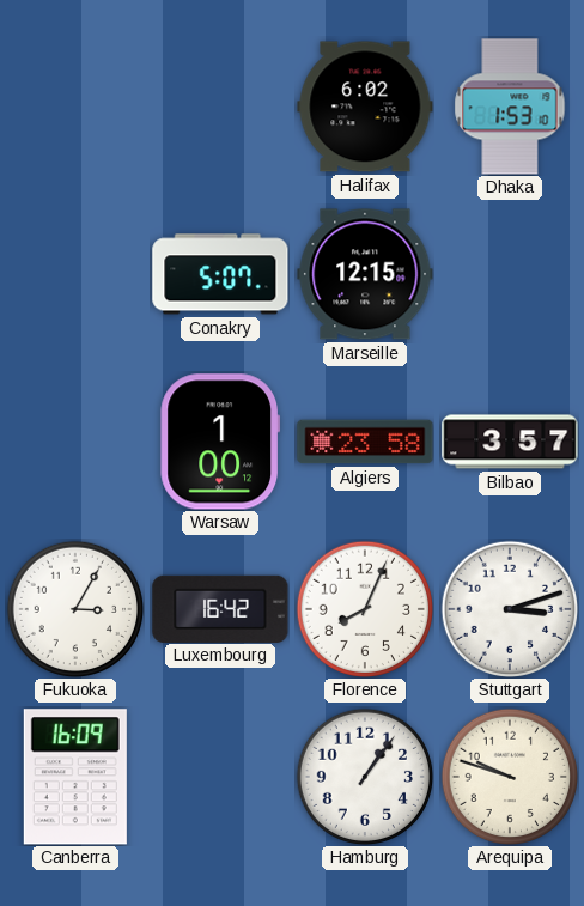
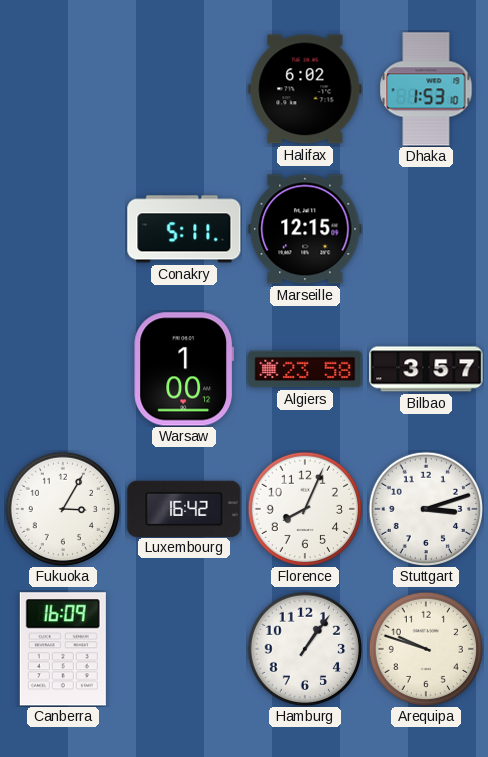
Conakry: 5:07 -> 5:11 (184, 229)
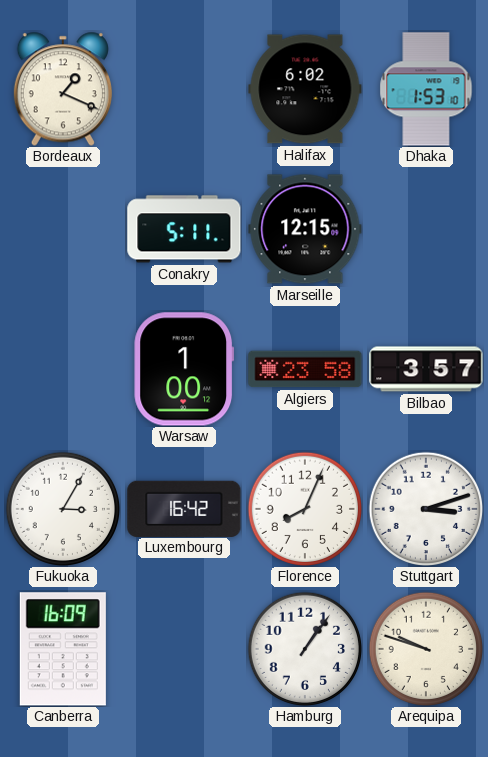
Bordeaux: none -> 1:19 (63, 89)
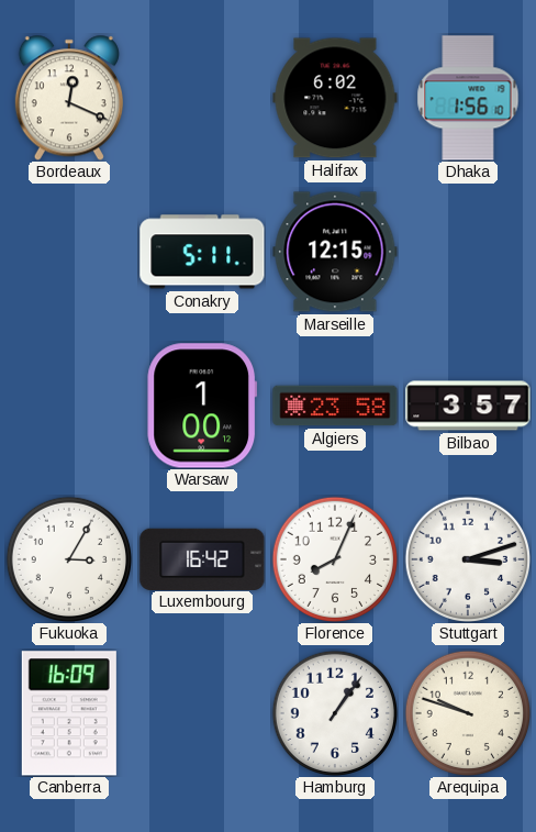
Bordeaux: 1:19 -> 12:19 (69, 98)
Dhaka: 1:53 -> 1:56 (468, 98)
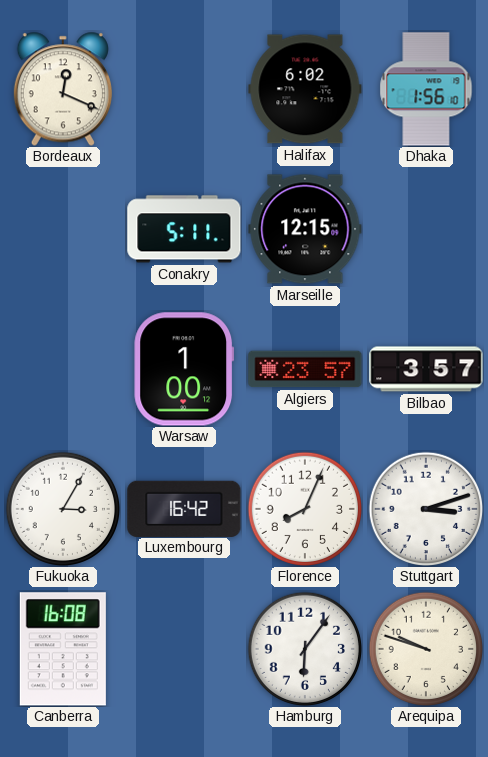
Algiers: 23:58 -> 23:57 (305, 369)
Canberra: 16:09 -> 16:08 (63, 649)
Hamburg: 1:06 -> 6:06 (304, 648)
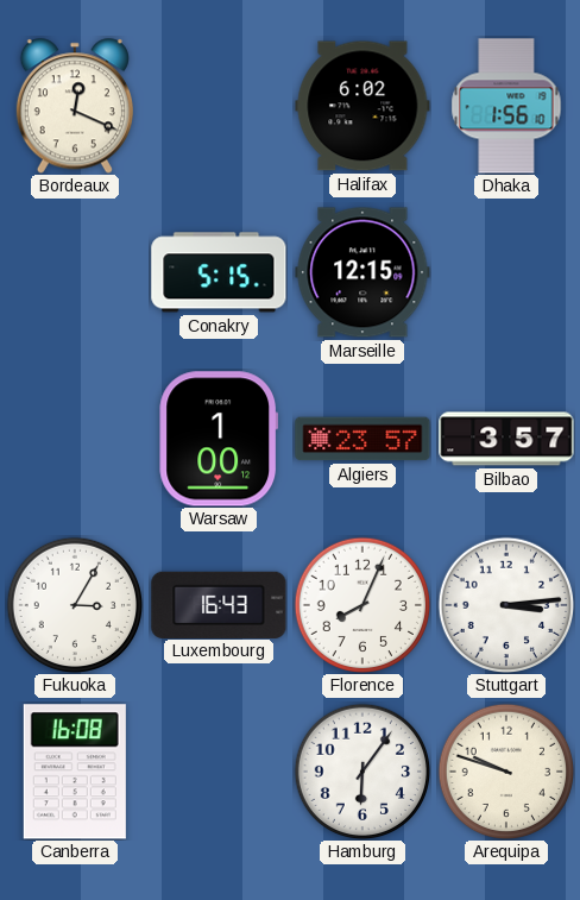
Conakry: 5:11 -> 5:15 (219, 272)
Luxembourg: 16:42 -> 16:43 (219, 604)
Stuttgart: 3:12 -> 3:14 (505, 604)
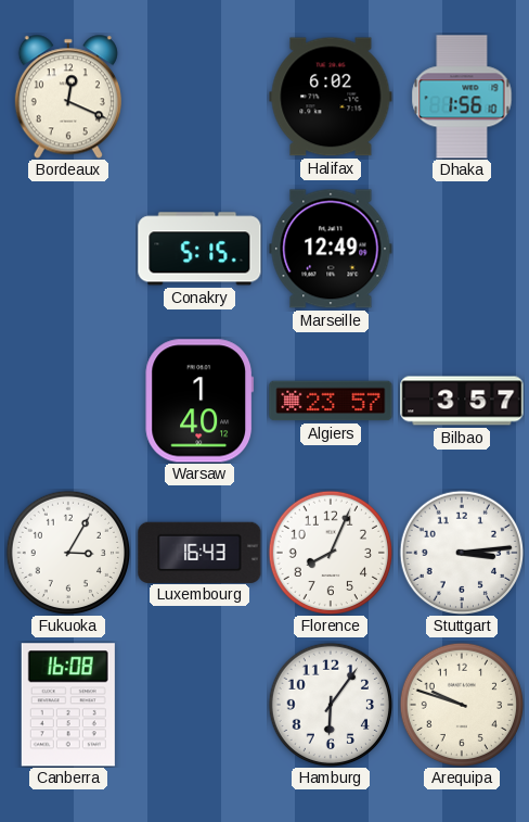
Marseille: 12:15 -> 12:49 (331, 249)
Warsaw: 1:00 -> 1:40 (199, 401)
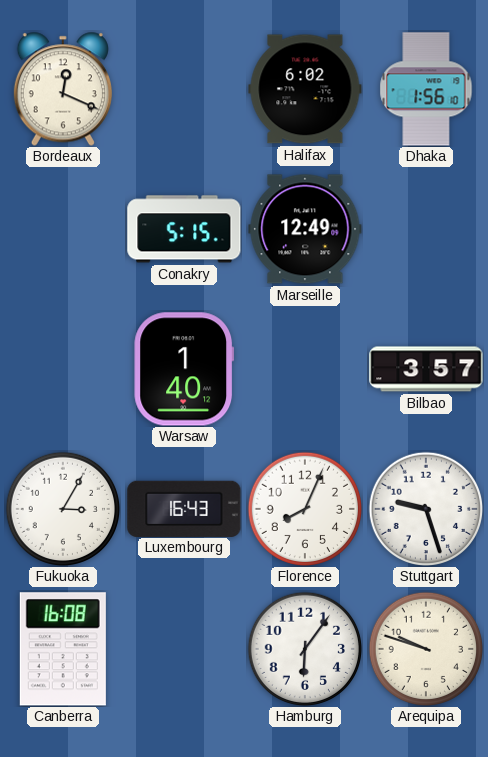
Algiers: 23:57 -> none (331, 401)
Stuttgart: 3:14 -> 9:27 (425, 508)
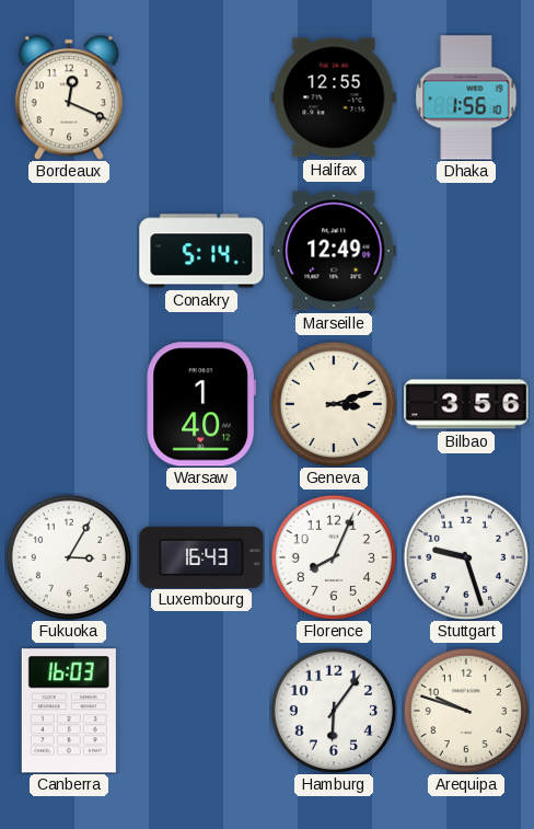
Halifax: 6:02 -> 12:55 (334, 97)
Conakry: 5:15 -> 5:14 (201, 251)
Geneva: none -> 3:12 (333, 403)
Bilbao: 3:57 -> 3:56 (466, 404)
Canberra: 16:08 -> 16:03 (69, 711)
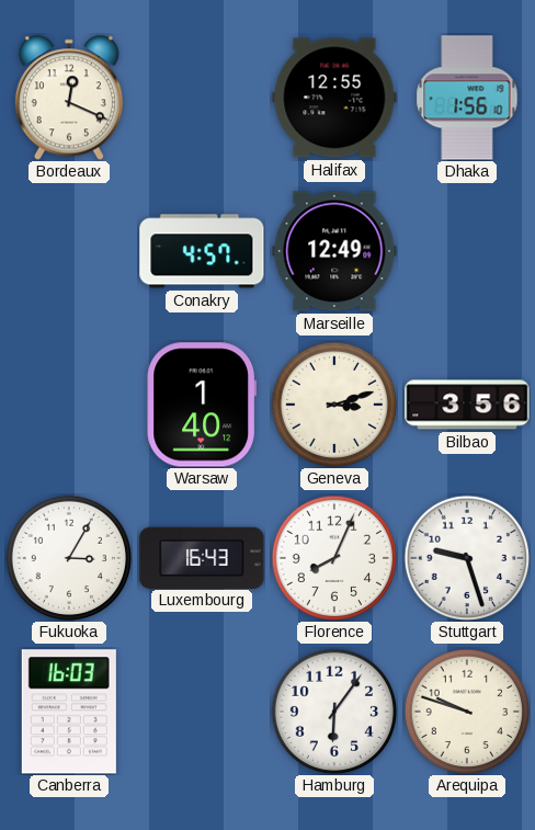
Conakry: 5:14 -> 4:57 (202, 251)
